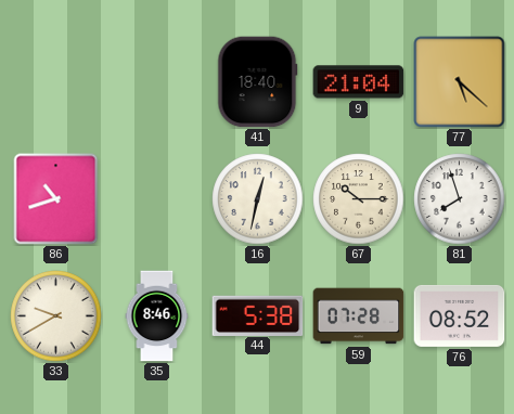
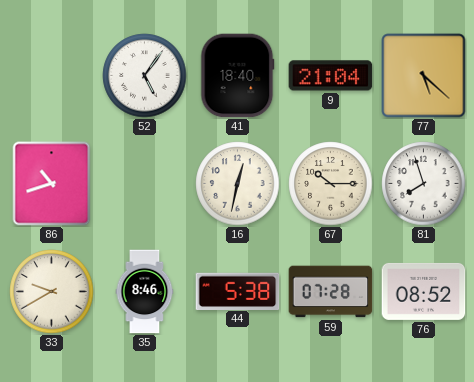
52: none -> 5:06 (145, 76)
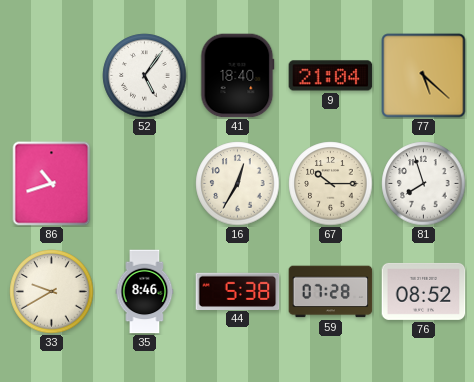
16: 12:32 -> 12:35 (238, 184)
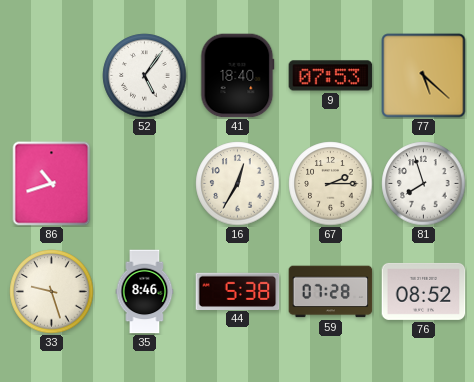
9: 21:04 -> 07:53 (331, 76)
67: 10:15 -> 2:15 (331, 184)
33: 9:40 -> 9:27 (52, 292)
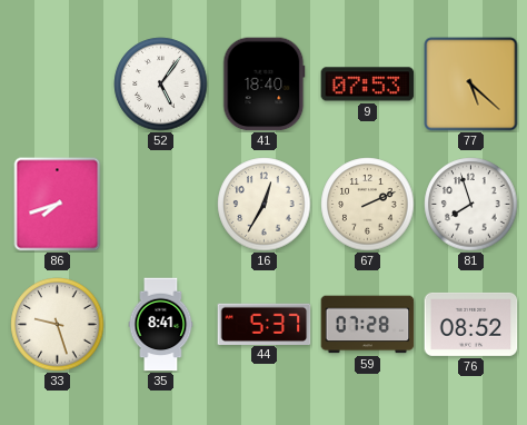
86: 10:42 -> 7:42 (58, 205)
67: 2:15 -> 2:11 (368, 205)
35: 8:46 -> 8:41 (161, 325)
44: 5:38 -> 5:37 (265, 324)
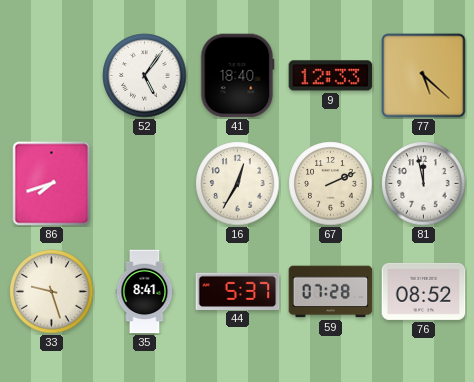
9: 07:53 -> 12:33 (331, 76)
81: 7:57 -> 11:58 (424, 184)
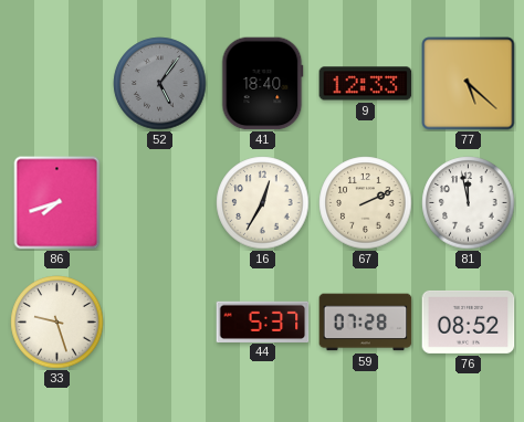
52 dial: white -> grey (160, 84)
35: 8:41 -> none (145, 292)
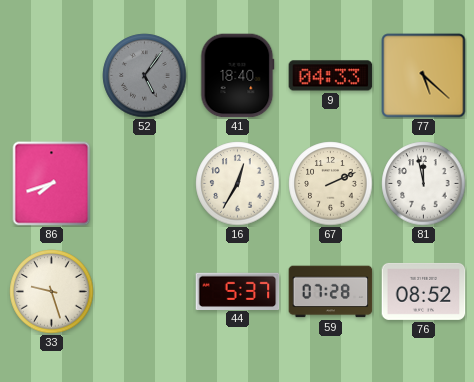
9: 12:33 -> 04:33 (331, 76)
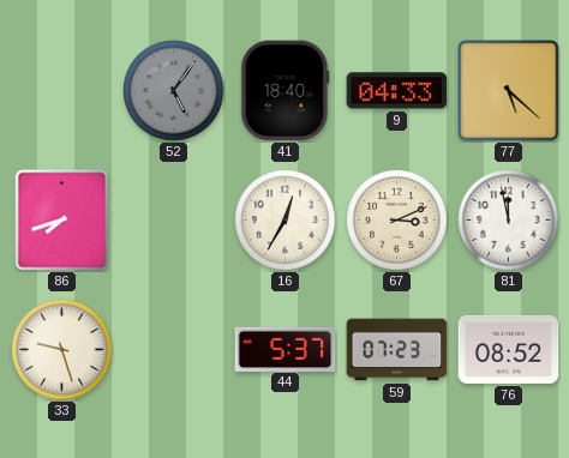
67: 2:11 -> 3:11 (397, 221)
59: 07:28 -> 07:23 (397, 350)
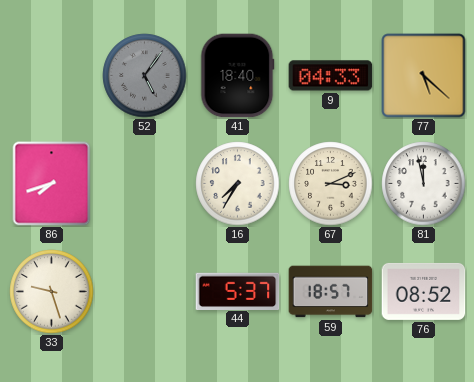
16: 12:35 -> 7:35 (238, 184)
59: 07:23 -> 18:57 (331, 292)
